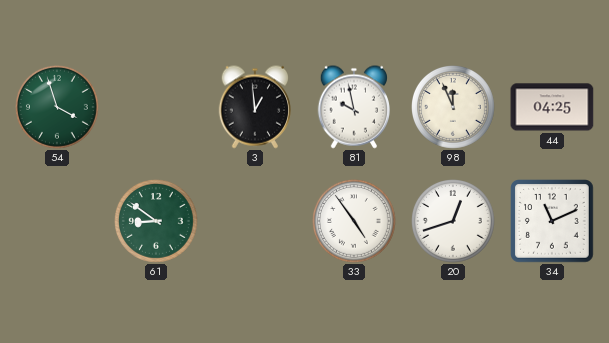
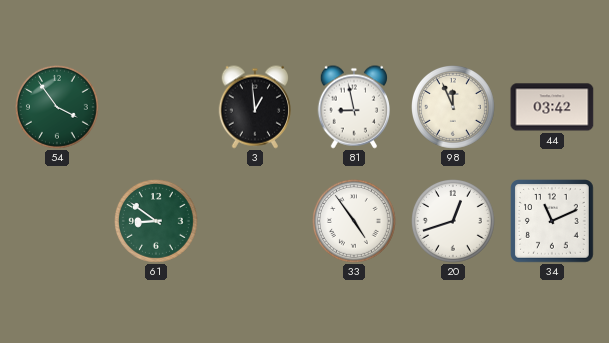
54: 3:57 -> 3:54 (58, 108)
81: 9:58 -> 8:58 (353, 107)
44: 04:25 -> 03:42 (552, 107)
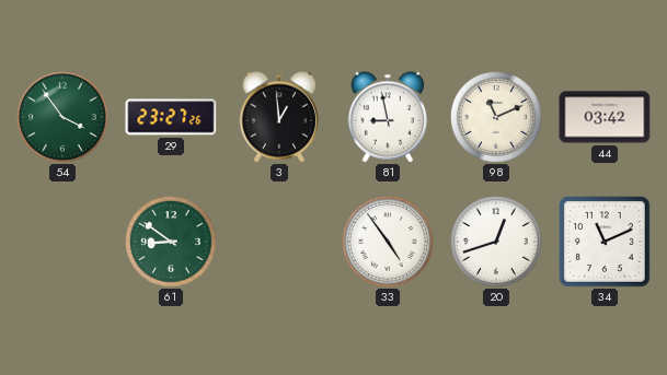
29: none -> 23:27 (171, 117)
98: 11:56 -> 11:11 (497, 118)
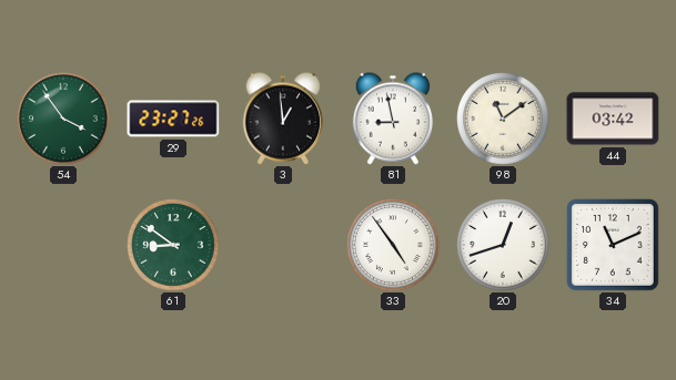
98: 11:11 -> 11:09 (504, 120)
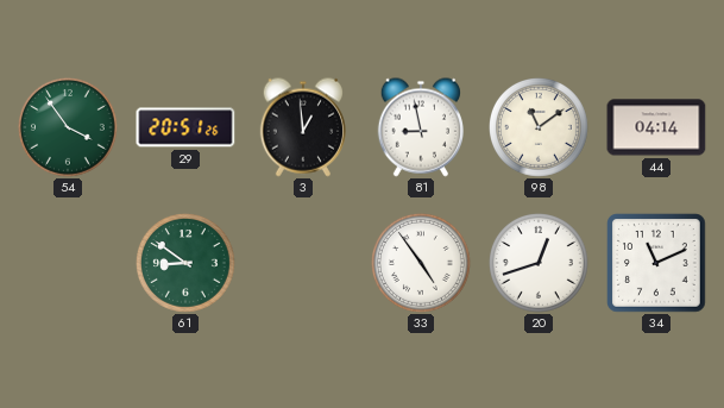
29: 23:27 -> 20:51 (185, 127)
44: 03:42 -> 04:14 (656, 127)
